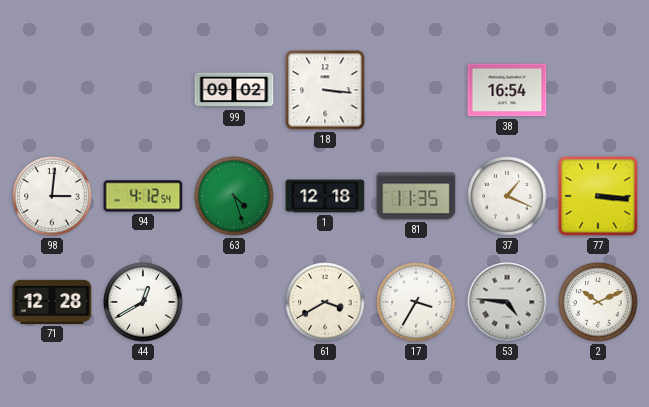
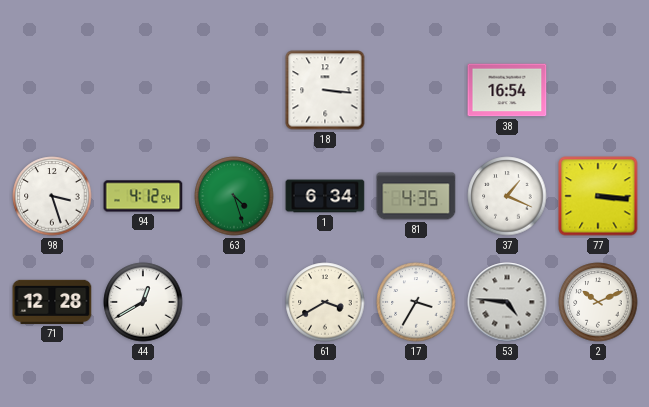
99: 09:02 -> none (234, 90)
98: 3:01 -> 3:27 (52, 196)
1: 12:18 -> 6:34 (325, 196)
81: 11:35 -> 4:35 (416, 196)
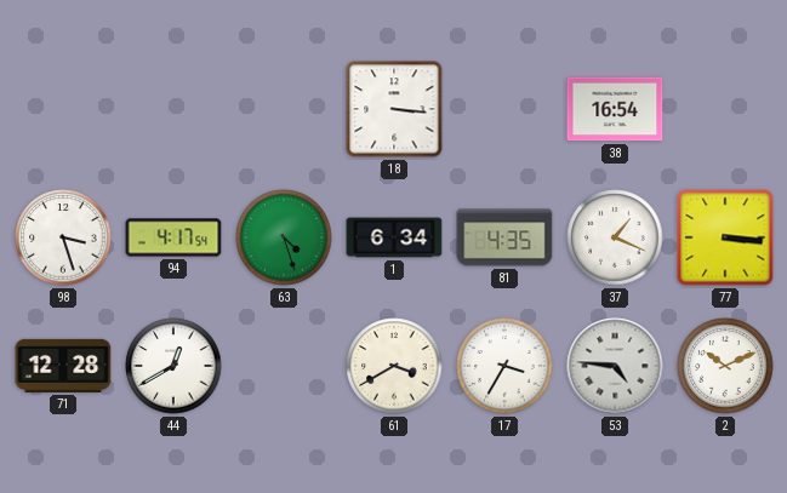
94: 4:12 -> 4:17 (173, 237)
